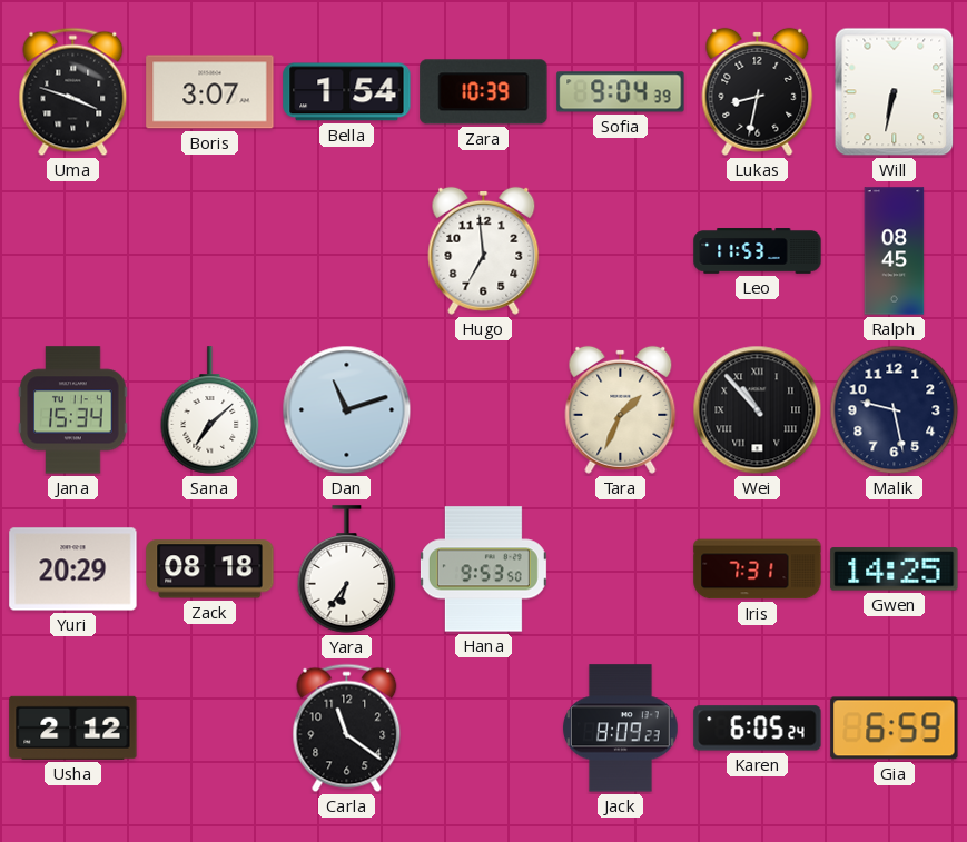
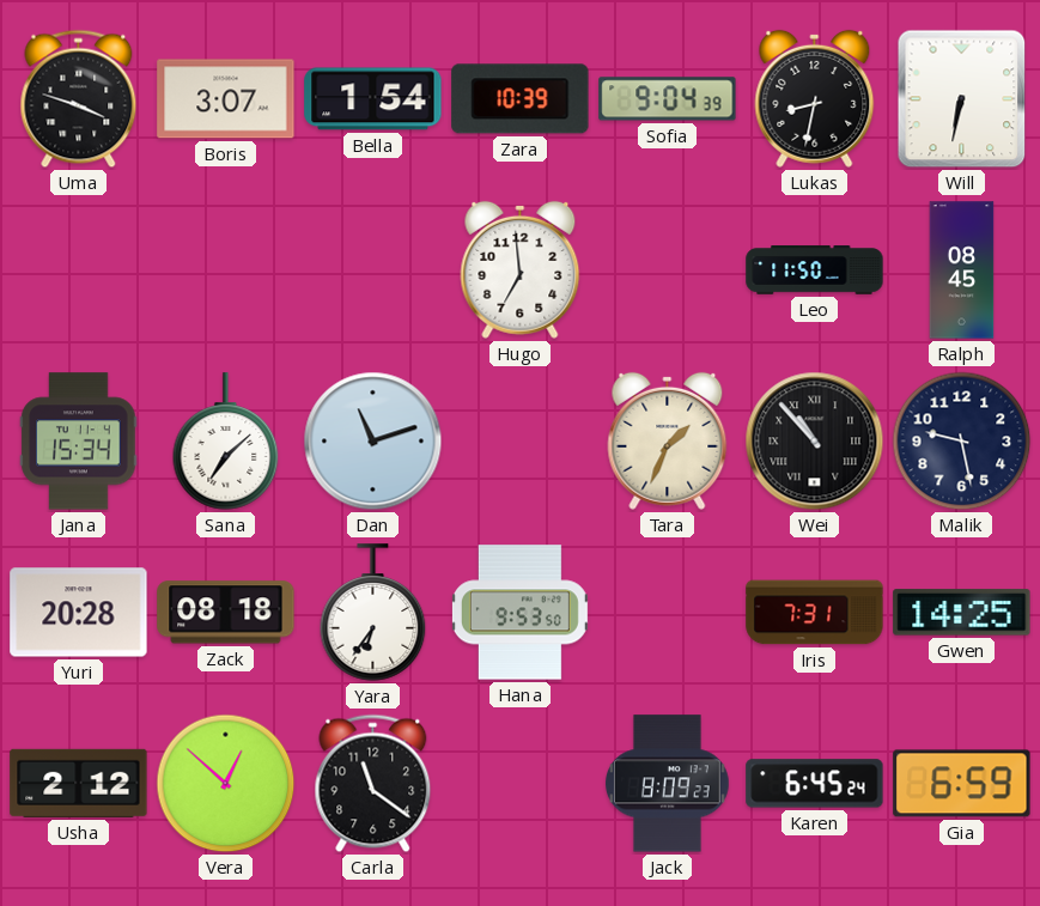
Leo: 11:53 -> 11:50 (815, 270)
Yuri: 20:29 -> 20:28 (79, 613)
Vera: none -> 12:52 (226, 784)
Karen: 6:05 -> 6:45 (815, 784)
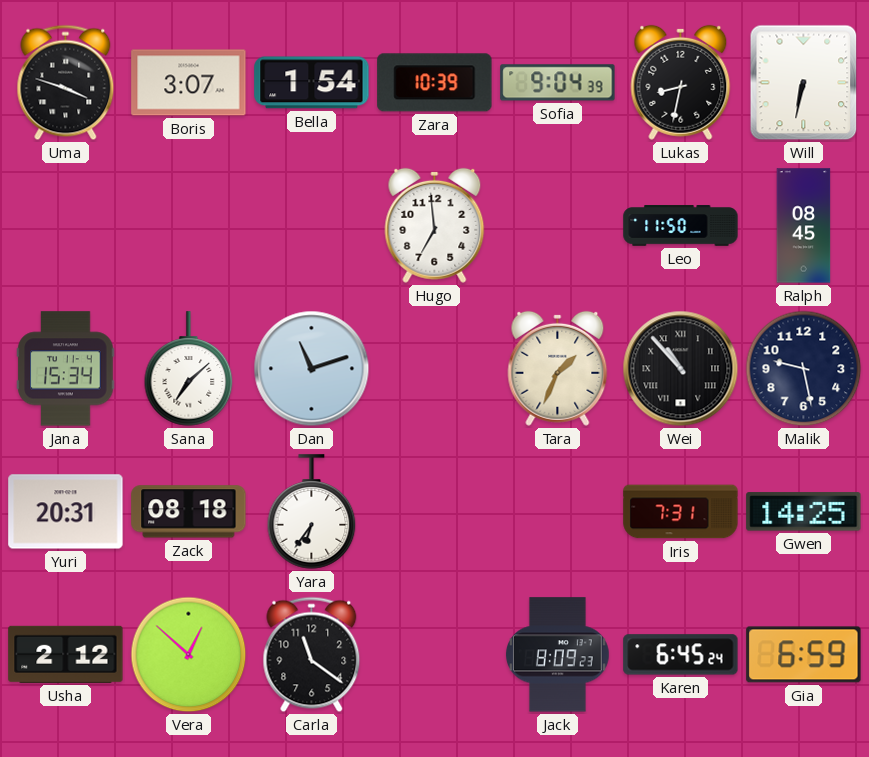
Yuri: 20:28 -> 20:31 (66, 512)
Hana: 9:53 -> none (519, 613)
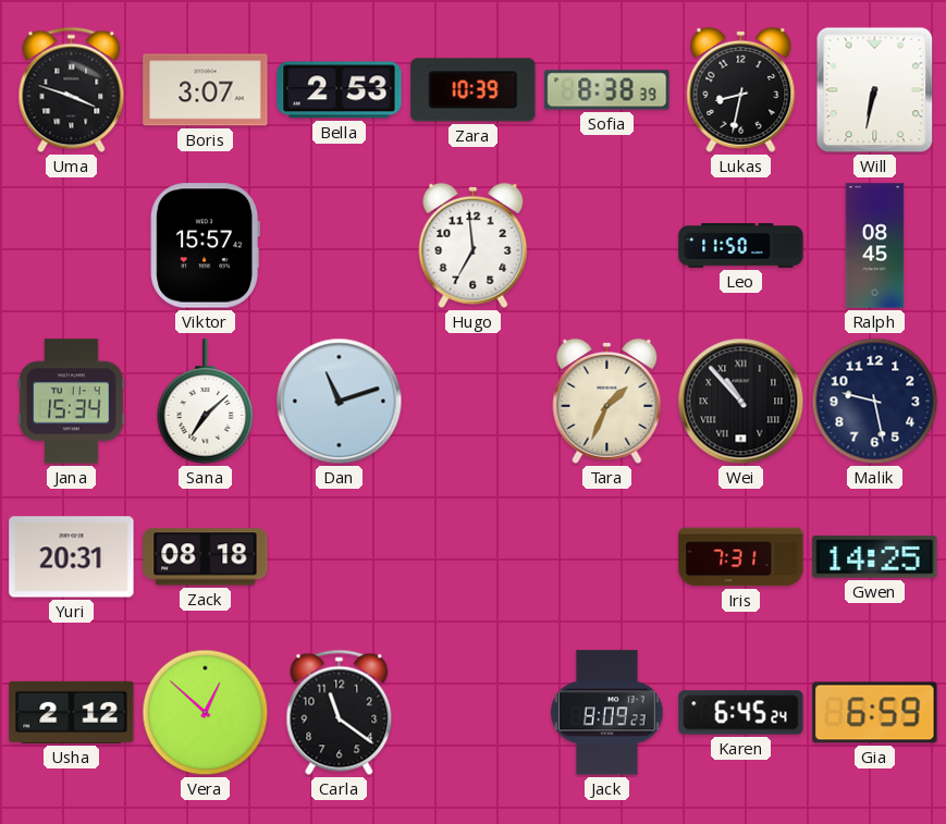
Bella: 1:54 -> 2:53 (340, 90)
Sofia: 9:04 -> 8:38 (607, 90)
Viktor: none -> 15:57 (205, 246)
Yara: 6:36 -> none (312, 512)
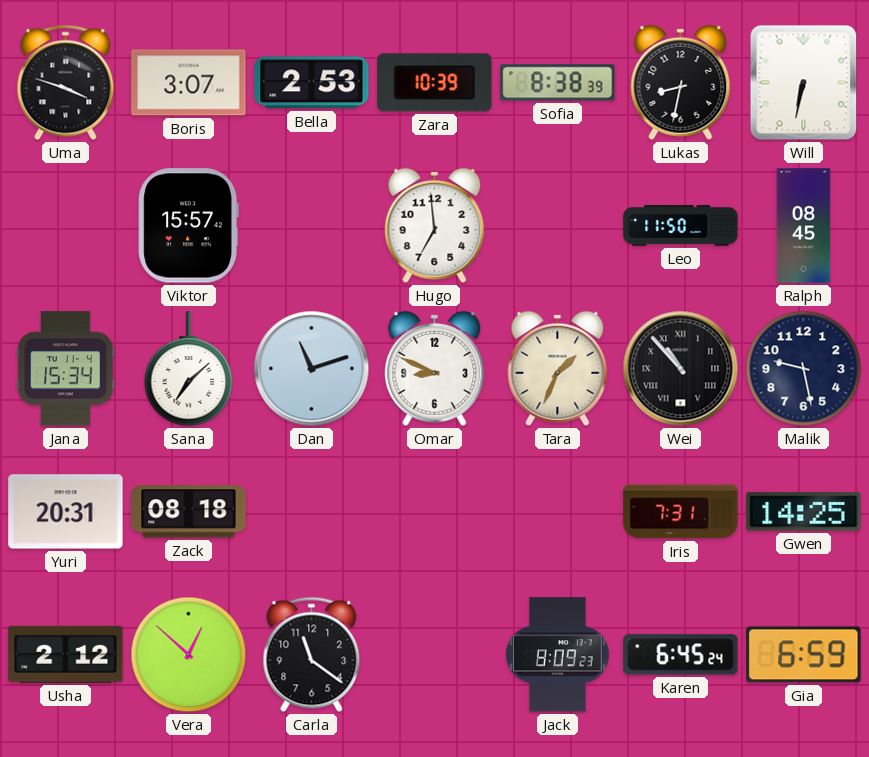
Omar: none -> 8:49 (435, 368)
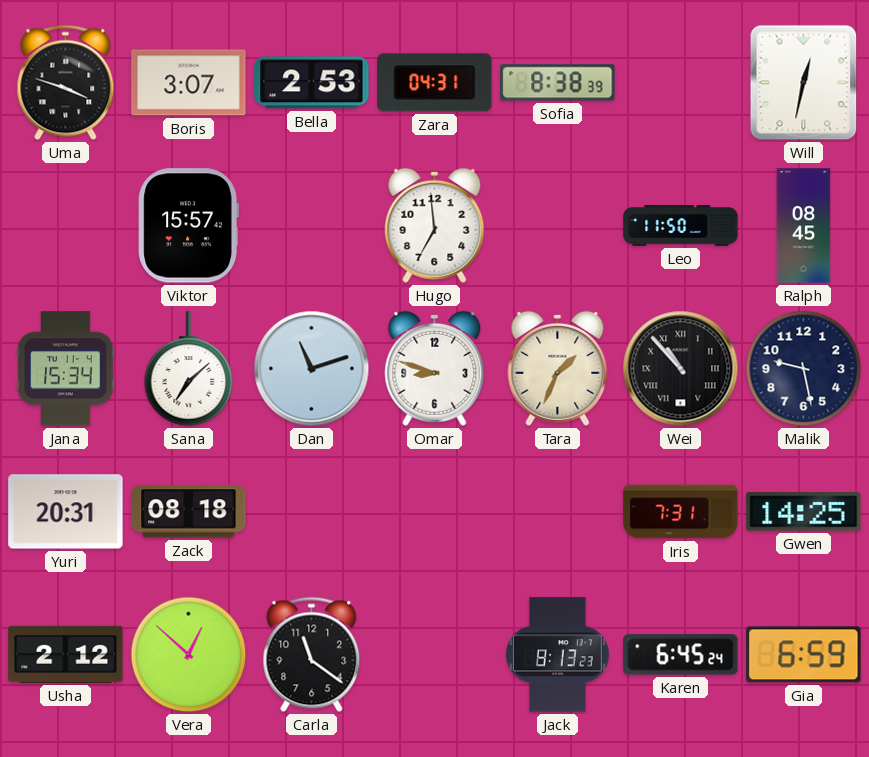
Zara: 10:39 -> 04:31 (435, 83)
Lukas: 8:32 -> none (681, 82)
Will: 6:32 -> 12:32 (804, 83)
Omar: 8:49 -> 8:48 (435, 368)
Jack: 8:09 -> 8:13 (558, 655)
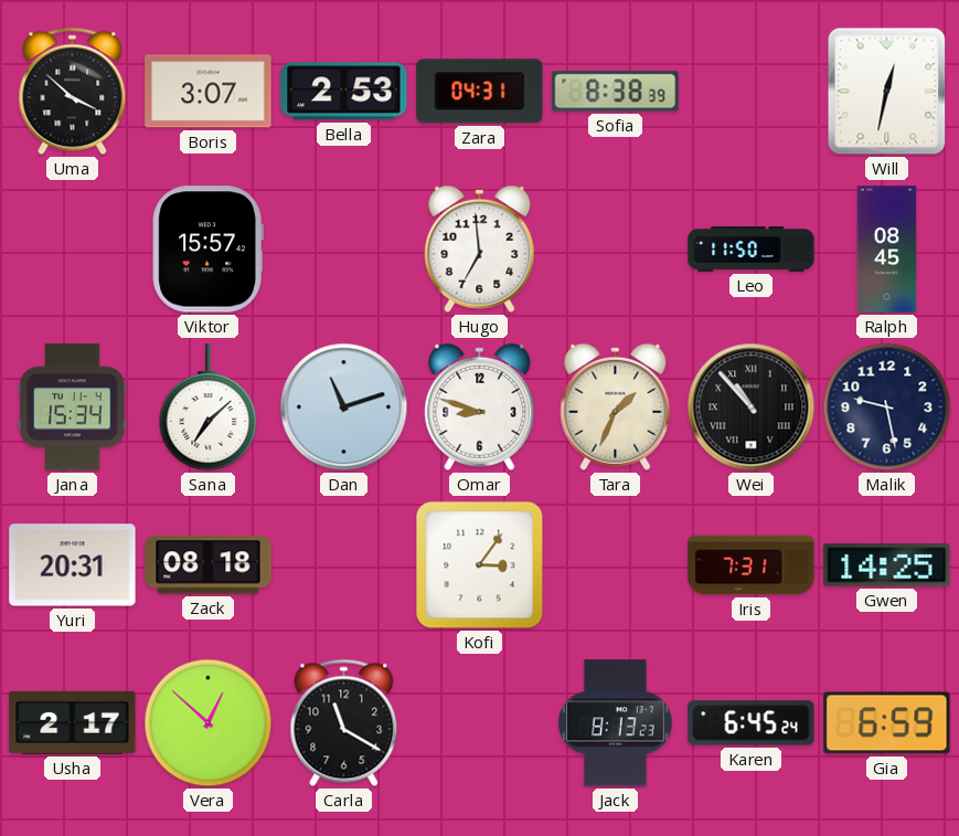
Uma: 3:48 -> 3:52 (73, 92)
Kofi: none -> 3:06 (480, 565)
Usha: 2:12 -> 2:17 (73, 722)
Carla: 11:21 -> 11:20 (344, 723)
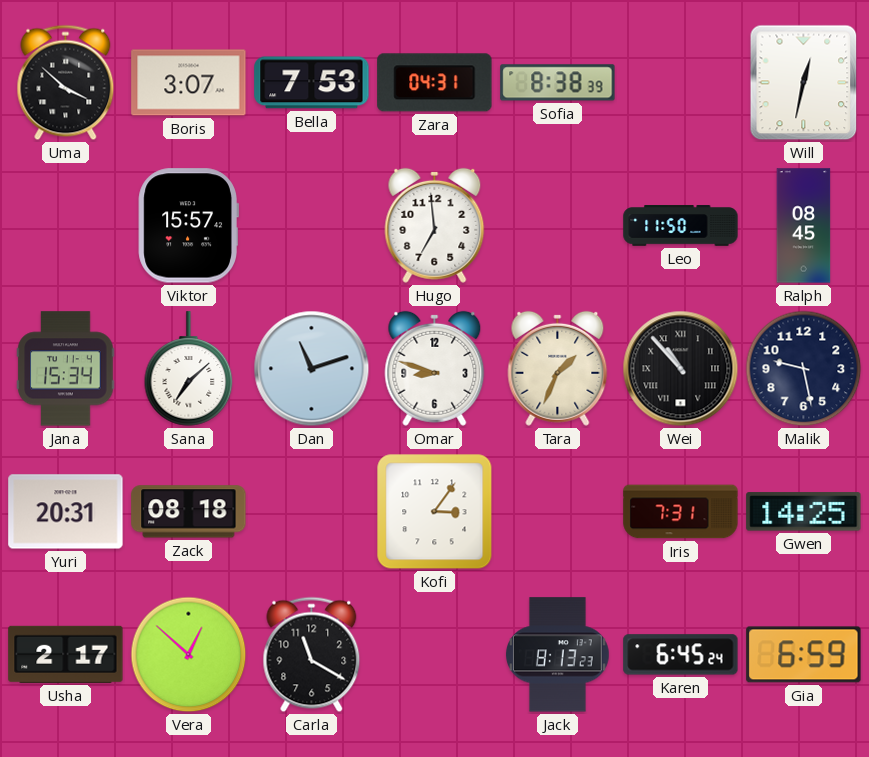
Bella: 2:53 -> 7:53 (312, 83)
